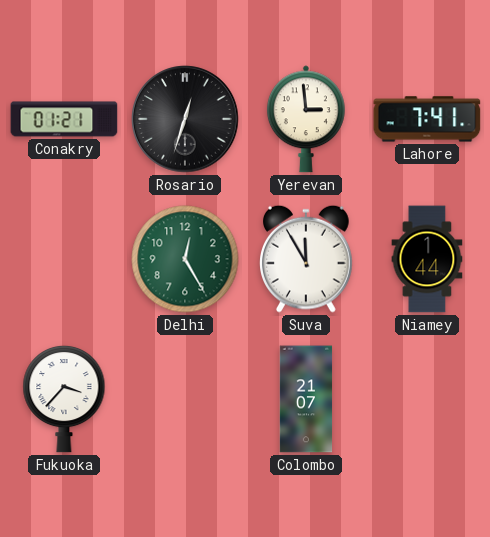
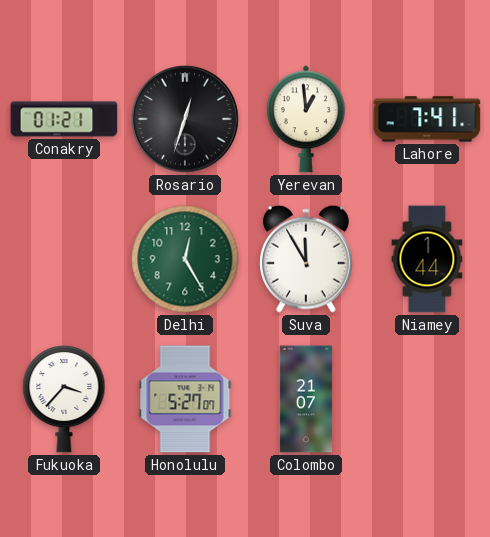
Yerevan: 2:59 -> 12:59 (306, 119)
Honolulu: none -> 5:27 (185, 399)
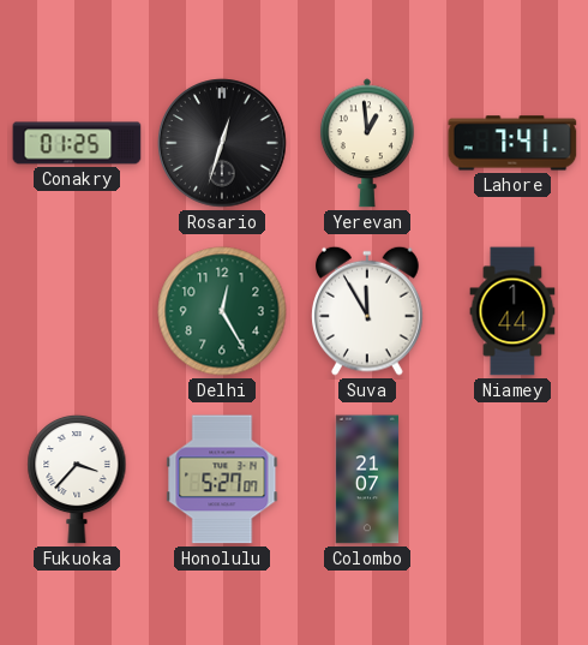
Conakry: 01:21 -> 01:25 (77, 143)
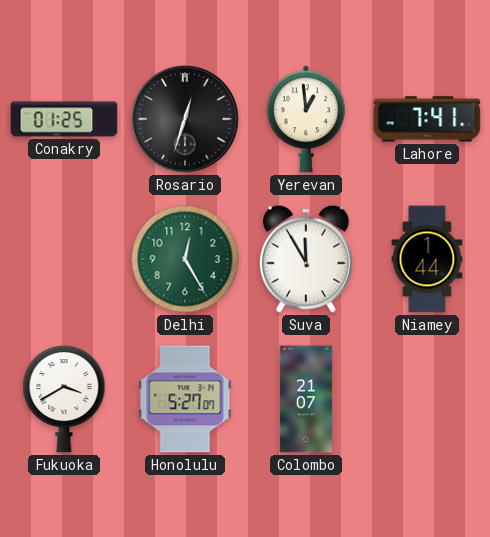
Fukuoka: 3:37 -> 3:40 (64, 399)
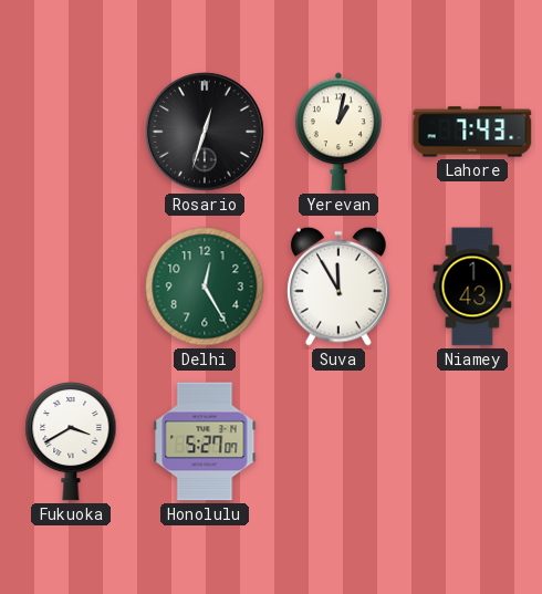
Conakry: 01:25 -> none (64, 119)
Yerevan: 12:59 -> 1:02 (338, 132)
Lahore: 7:41 -> 7:43 (472, 132)
Niamey: 1:44 -> 1:43 (472, 286)
Colombo: 21:07 -> none (306, 399)
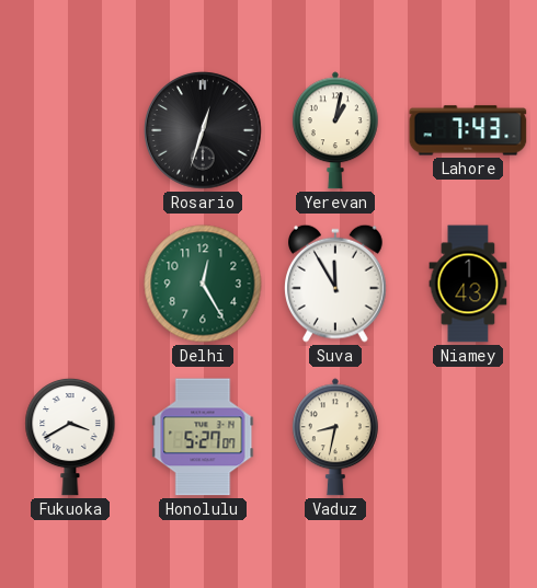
Vaduz: none -> 8:32 (335, 437)
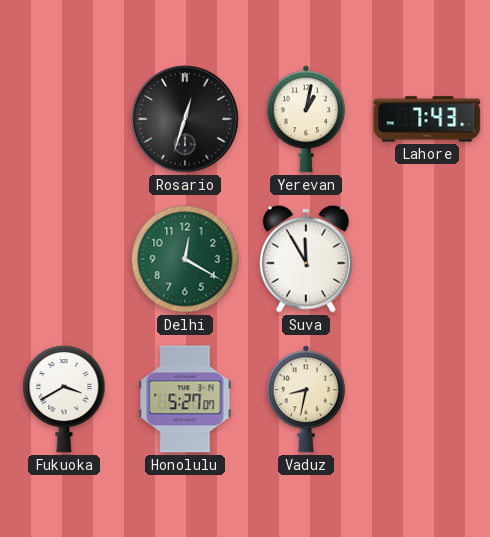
Delhi: 12:25 -> 12:20 (185, 259)
Niamey: 1:43 -> none (468, 284)
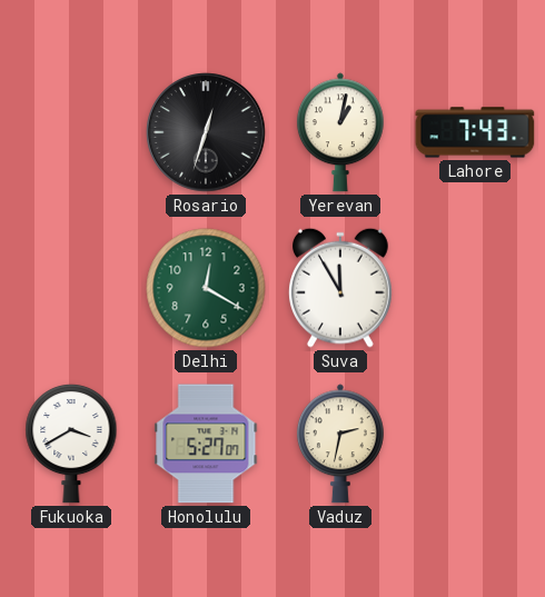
Vaduz: 8:32 -> 2:32 (340, 444)
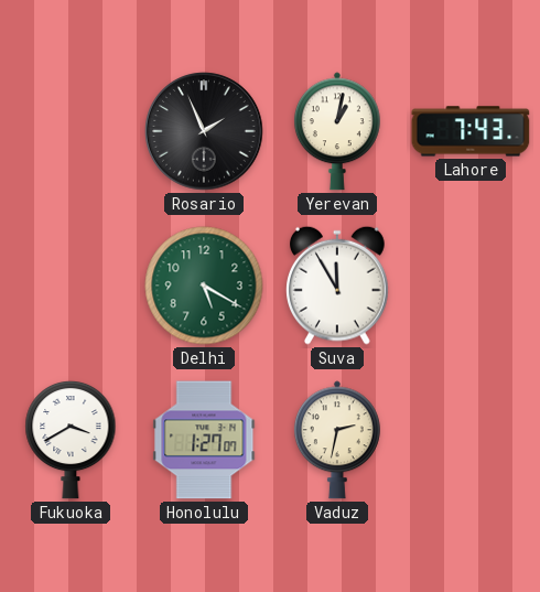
Rosario: 12:33 -> 1:56 (204, 131)
Delhi: 12:20 -> 5:20 (204, 286)
Honolulu: 5:27 -> 1:27 (204, 440)
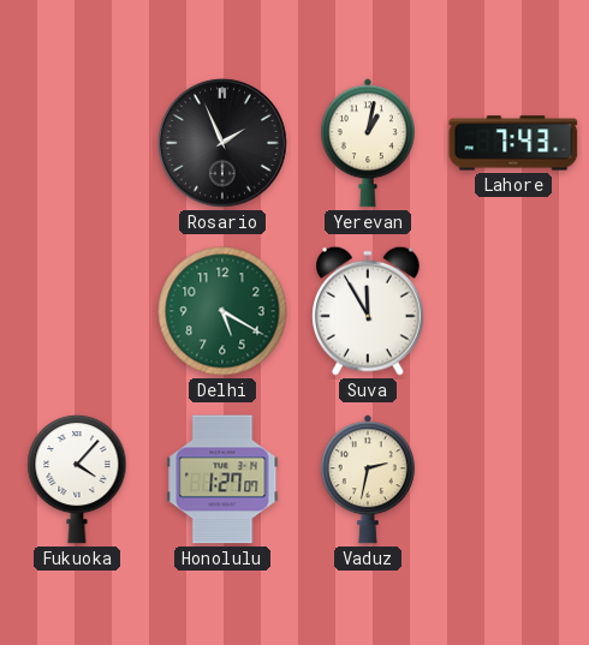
Fukuoka: 3:40 -> 4:07 (77, 479)
